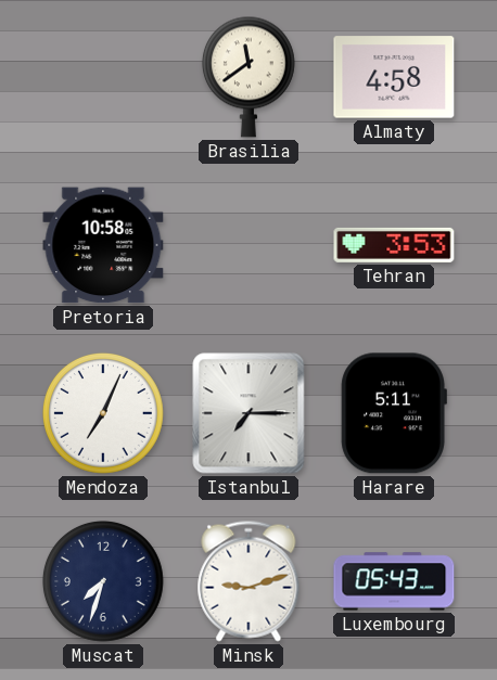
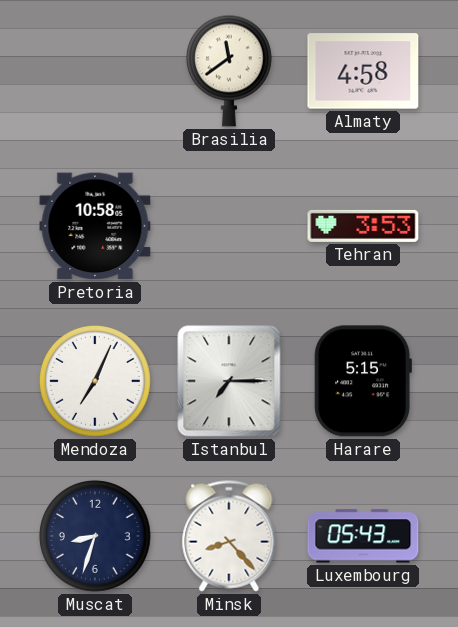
Harare: 5:11 -> 5:15 (363, 381)
Muscat: 7:33 -> 8:33 (95, 536)
Minsk: 9:12 -> 8:23 (229, 536)
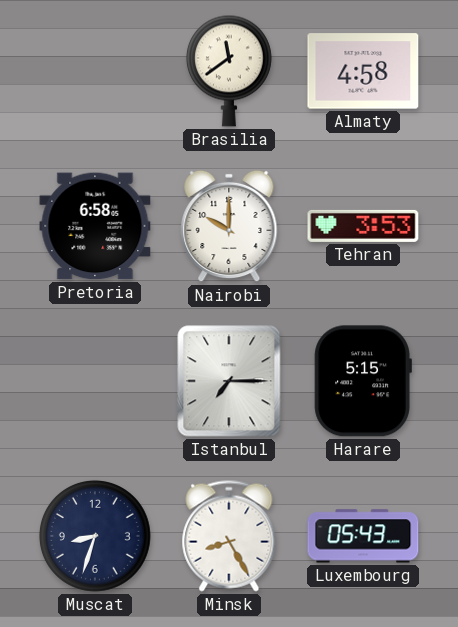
Pretoria: 10:58 -> 6:58 (95, 226)
Nairobi: none -> 10:00 (229, 226)
Mendoza: 7:04 -> none (95, 381)
Minsk: 8:23 -> 8:25 (229, 536)
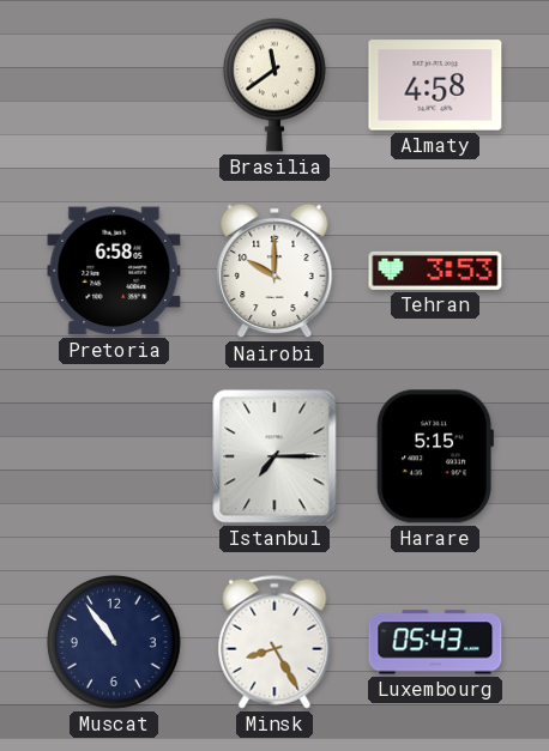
Muscat: 8:33 -> 10:54 (114, 642)
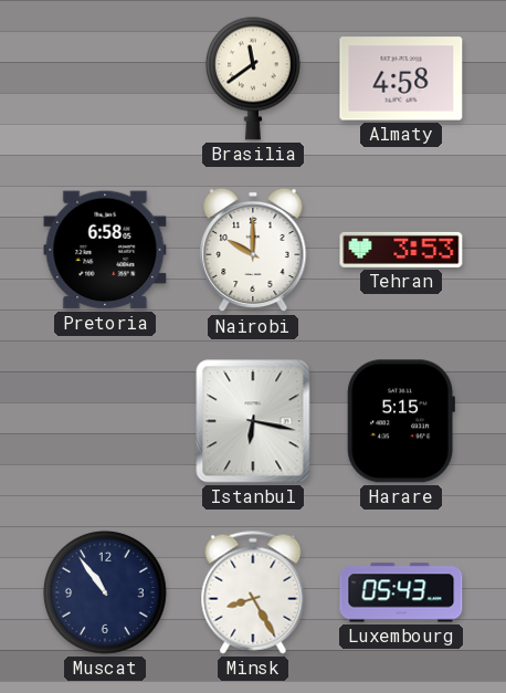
Istanbul: 7:15 -> 6:17 (253, 421)
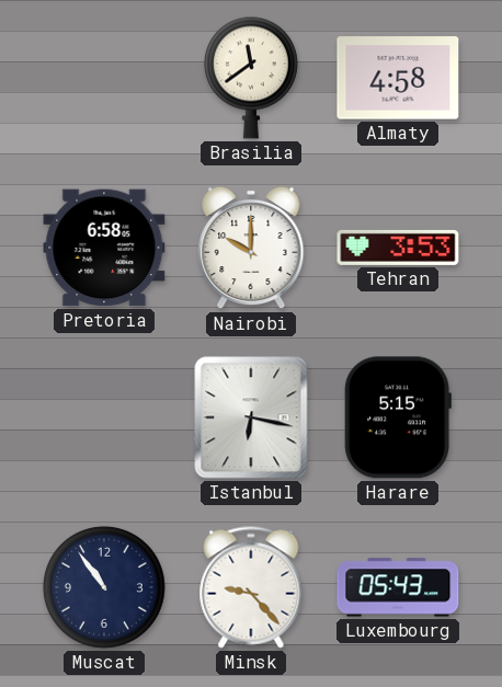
Minsk: 8:25 -> 9:23 (251, 587)
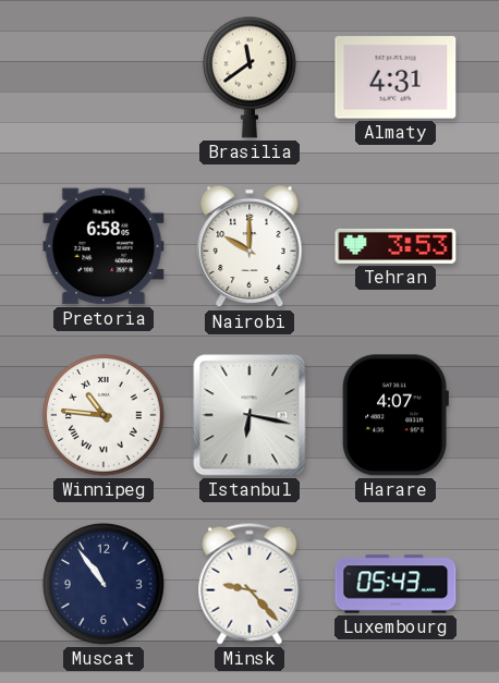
Almaty: 4:58 -> 4:31 (395, 77)
Winnipeg: none -> 10:46 (104, 415)
Harare: 5:15 -> 4:07 (395, 415)
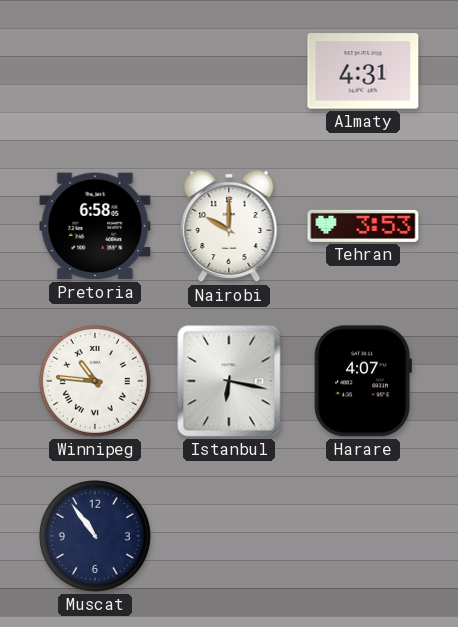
Brasilia: 11:39 -> none (249, 77)
Minsk: 9:23 -> none (249, 584)
Luxembourg: 05:43 -> none (395, 584)
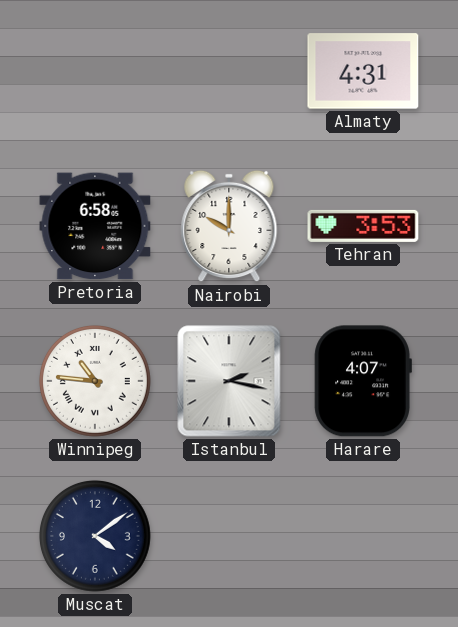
Istanbul: 6:17 -> 2:17 (229, 381)
Muscat: 10:54 -> 4:09 (95, 536)
